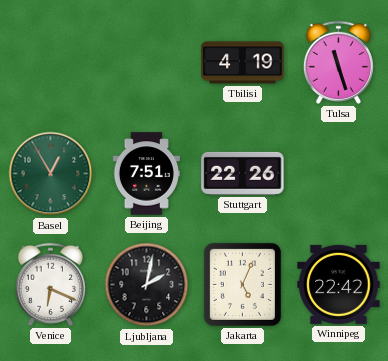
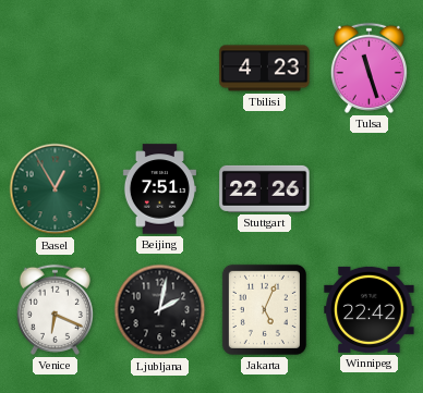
Tbilisi: 4:19 -> 4:23 (265, 69)
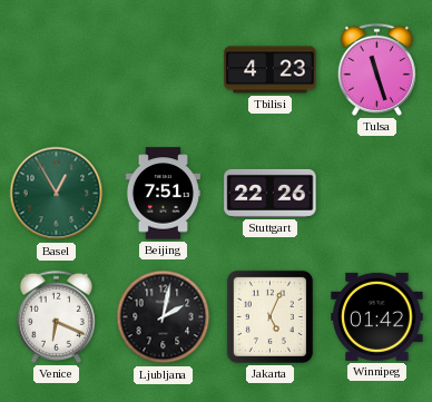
Winnipeg: 22:42 -> 01:42 (377, 316)
